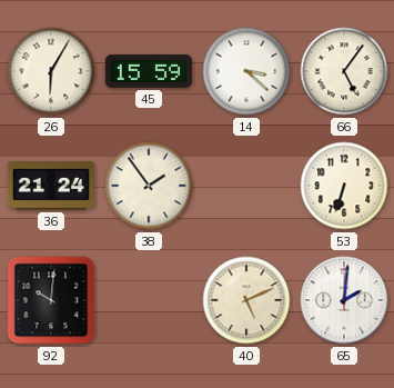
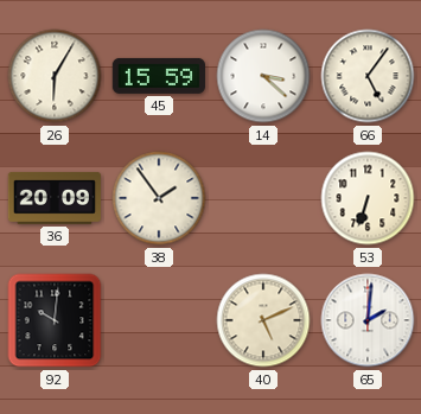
36: 21:24 -> 20:09 (53, 198)
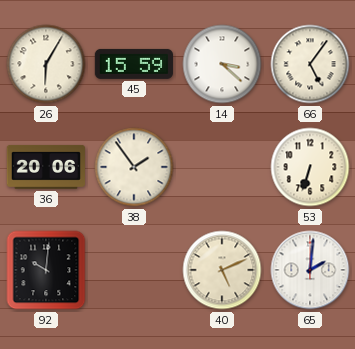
36: 20:09 -> 20:06 (45, 167)
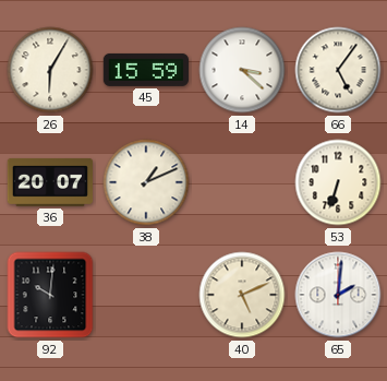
36: 20:06 -> 20:07 (49, 182)
38: 1:54 -> 1:11 (146, 182)
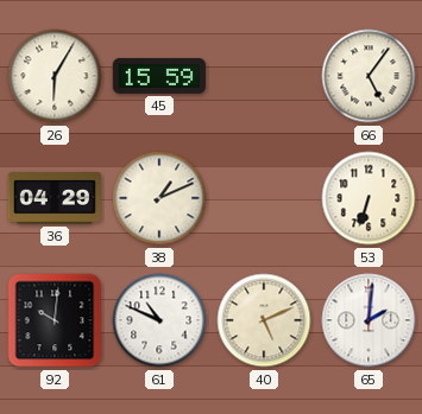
14: 3:22 -> none (242, 70)
36: 20:07 -> 04:29 (53, 198)
61: none -> 10:49 (159, 320)
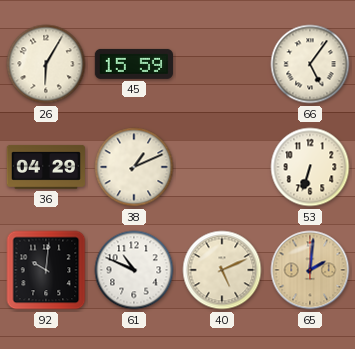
65 dial: white -> champagne (310, 270)
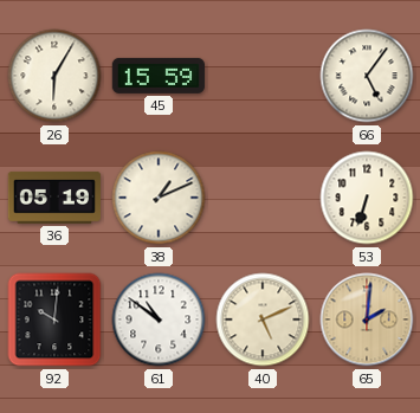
36: 04:29 -> 05:19 (53, 198)
61: 10:49 -> 10:51 (159, 320)
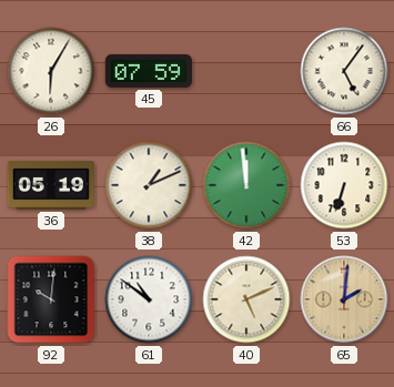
45: 15:59 -> 07:59 (148, 71)
42: none -> 11:59 (246, 185)
